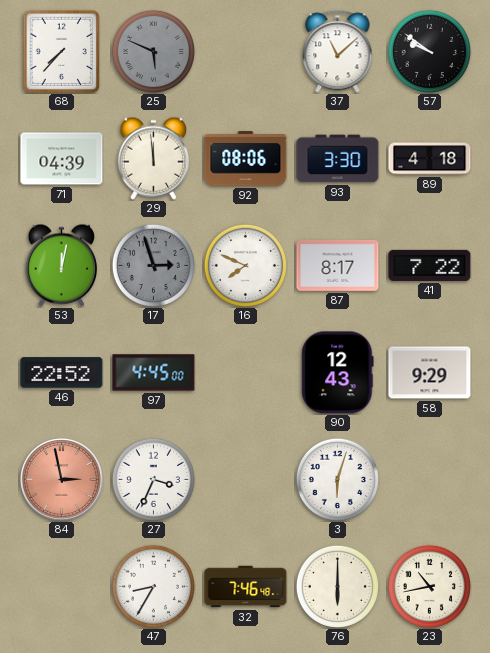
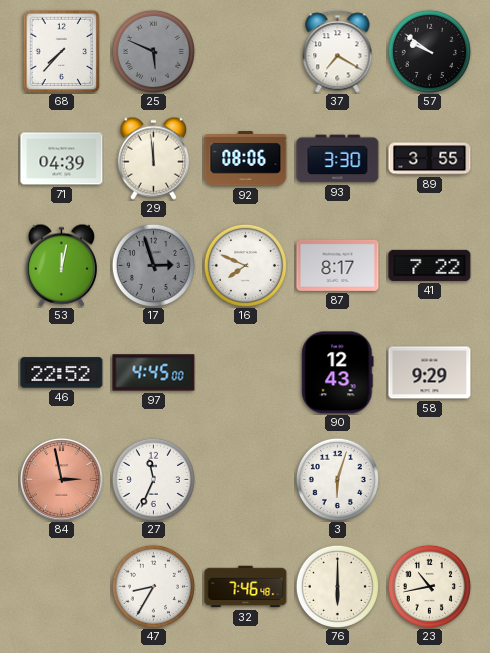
37: 11:08 -> 7:20 (338, 52)
89: 4:18 -> 3:55 (430, 159)
27: 3:34 -> 11:34 (153, 479)
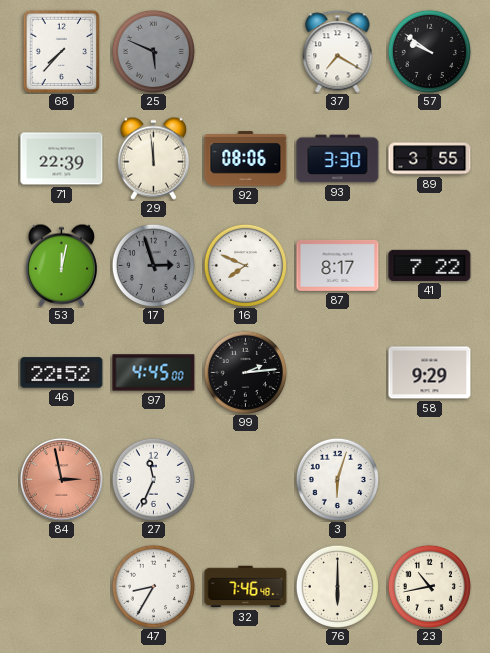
71: 04:39 -> 22:39 (62, 159)
99: none -> 2:14 (245, 372)
90: 12:43 -> none (338, 373)
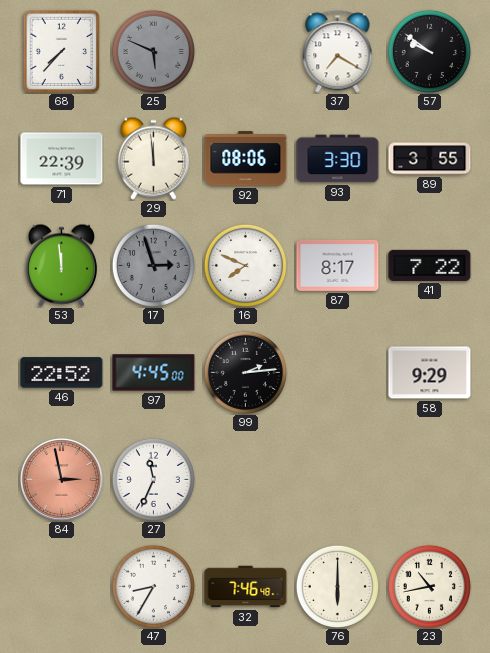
53: 12:02 -> 11:59 (62, 265)
3: 6:03 -> none (337, 479)
